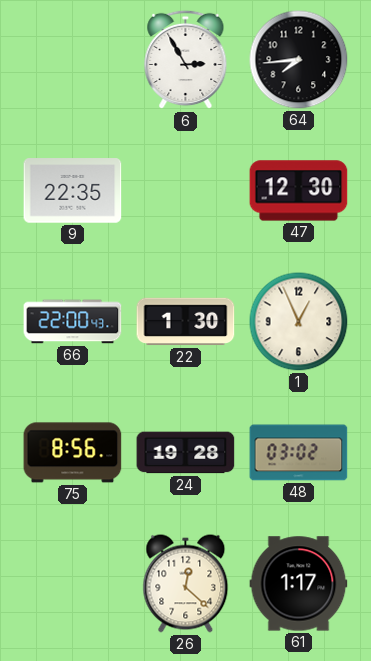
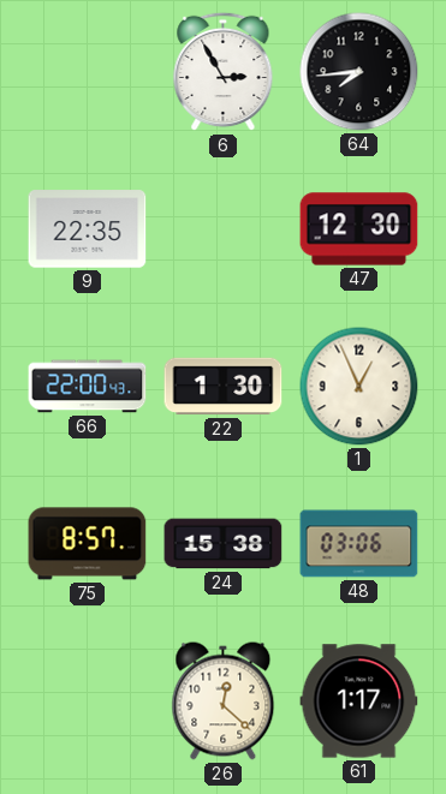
75: 8:56 -> 8:57 (88, 544)
24: 19:28 -> 15:38 (224, 544)
48: 03:02 -> 03:06 (359, 544)
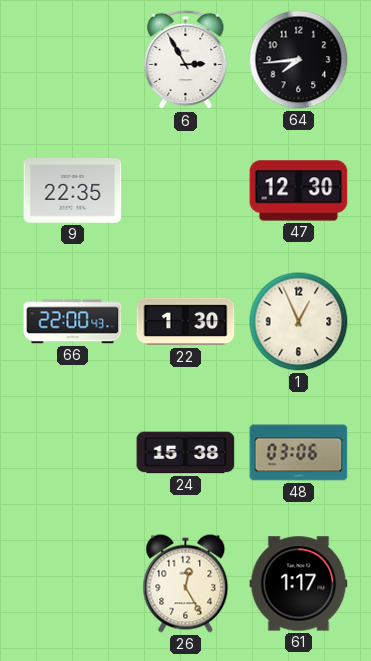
75: 8:57 -> none (88, 544)
26: 12:22 -> 12:25 (186, 584)
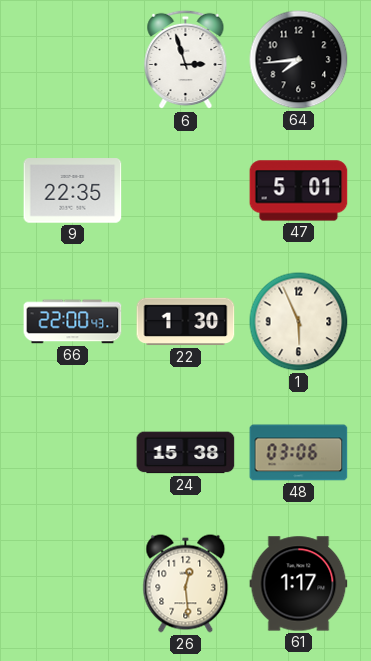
6: 2:55 -> 2:57 (186, 60)
47: 12:30 -> 5:01 (299, 191)
1: 12:56 -> 5:56 (299, 322)
26: 12:25 -> 12:29 (186, 584)
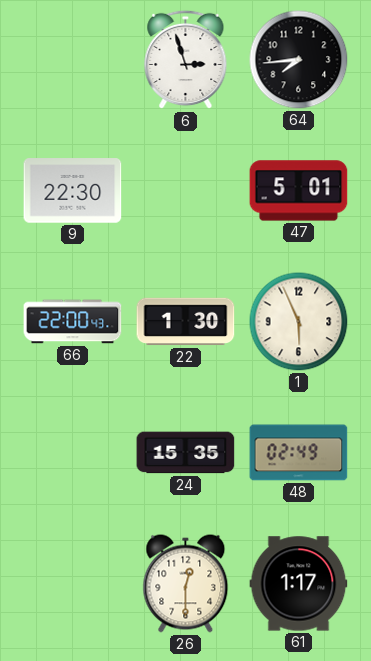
9: 22:35 -> 22:30 (73, 191)
24: 15:38 -> 15:35 (186, 453)
48: 03:06 -> 02:49 (299, 453)
26: 12:29 -> 12:30 (186, 584)
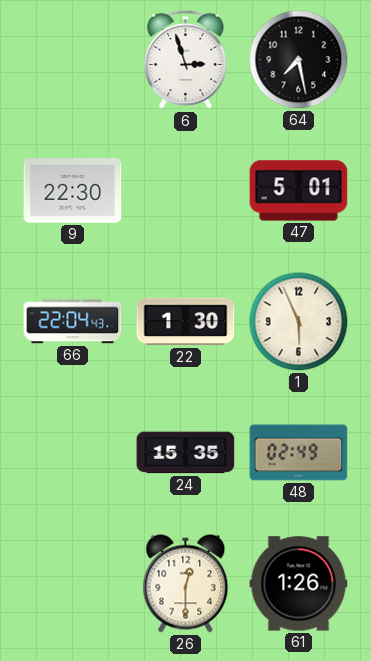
64: 7:44 -> 7:28 (299, 60)
66: 22:00 -> 22:04 (73, 322)
61: 1:17 -> 1:26 (299, 584)
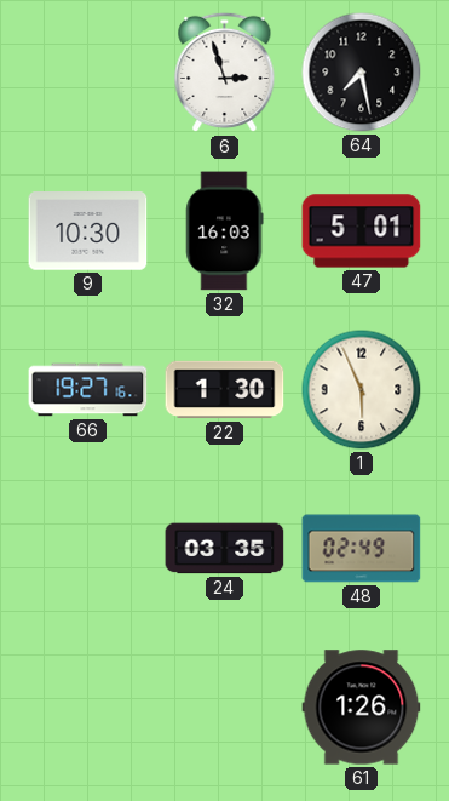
9: 22:30 -> 10:30 (88, 231)
32: none -> 16:03 (224, 231)
66: 22:04 -> 19:27 (88, 390)
24: 15:35 -> 03:35 (225, 549)
26: 12:30 -> none (186, 584)
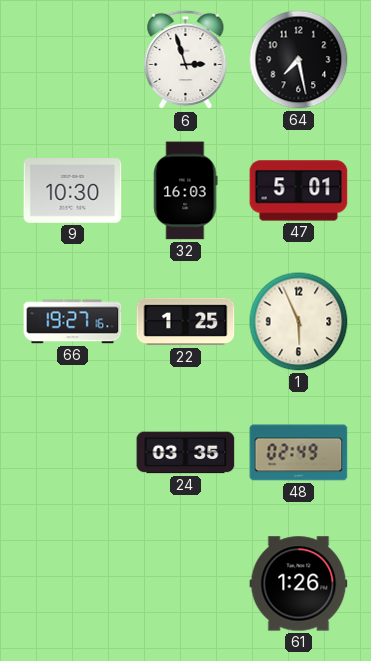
22: 1:30 -> 1:25 (186, 322)
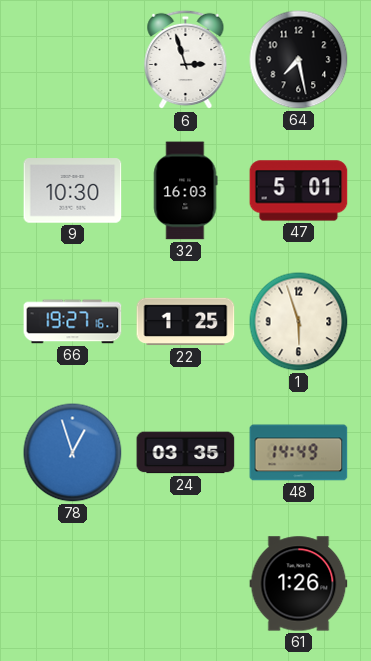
1: 5:56 -> 5:57 (299, 322)
78: none -> 12:57 (73, 453)
48: 02:49 -> 14:49 (299, 453)
